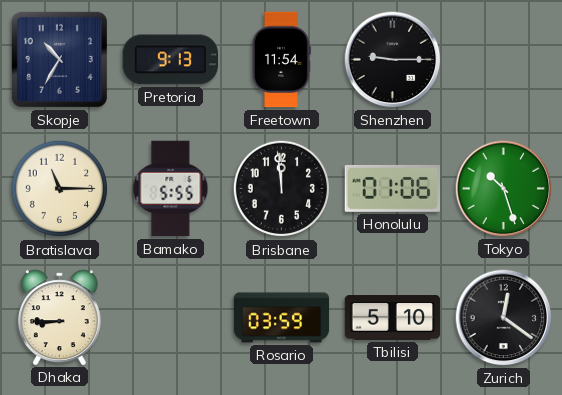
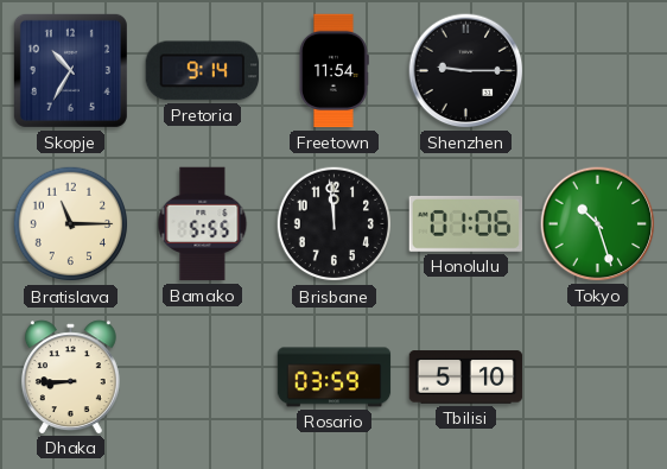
Pretoria: 9:13 -> 9:14 (202, 71)
Zurich: 12:21 -> none (504, 318)
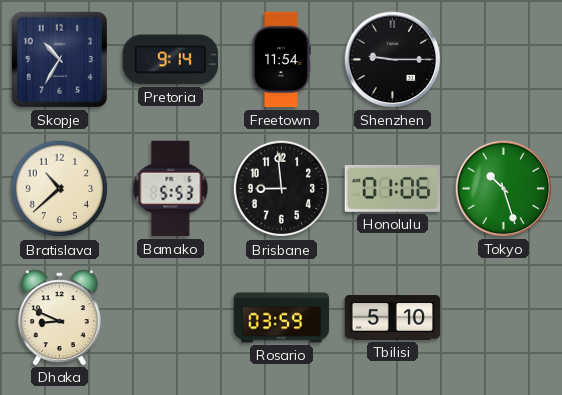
Bratislava: 11:15 -> 10:38 (60, 189)
Bamako: 5:55 -> 5:53 (171, 189)
Brisbane: 11:59 -> 8:59 (282, 189)
Dhaka: 8:45 -> 8:49 (59, 317)
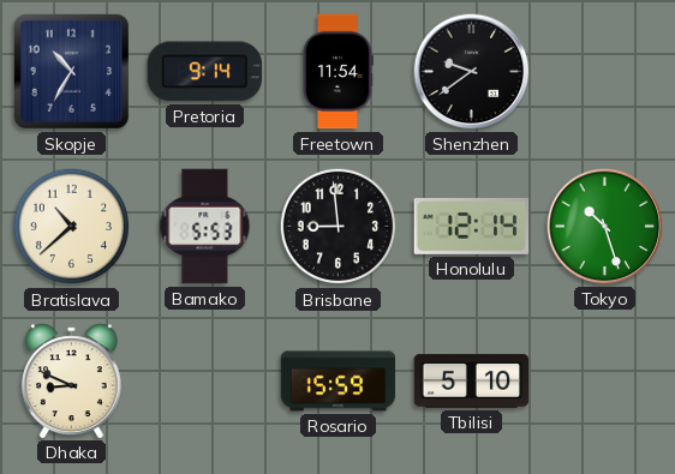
Shenzhen: 9:15 -> 9:39 (472, 72)
Honolulu: 01:06 -> 12:14 (472, 226)
Rosario: 03:59 -> 15:59 (339, 382)
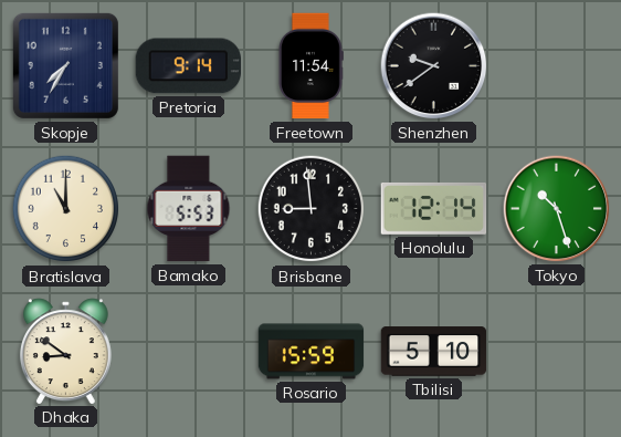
Skopje: 10:35 -> 7:35 (65, 65)
Bratislava: 10:38 -> 11:00 (66, 209)
Dhaka: 8:49 -> 8:51 (65, 351)
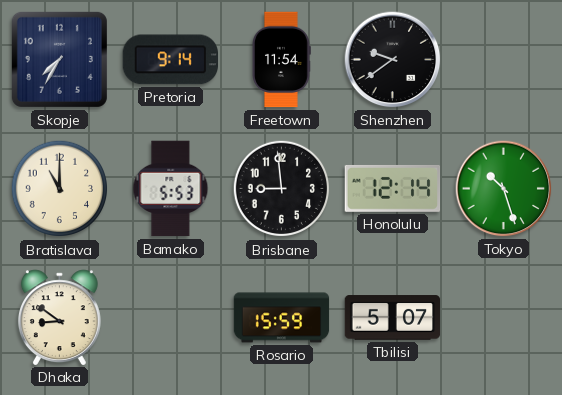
Tbilisi: 5:10 -> 5:07 (393, 318)
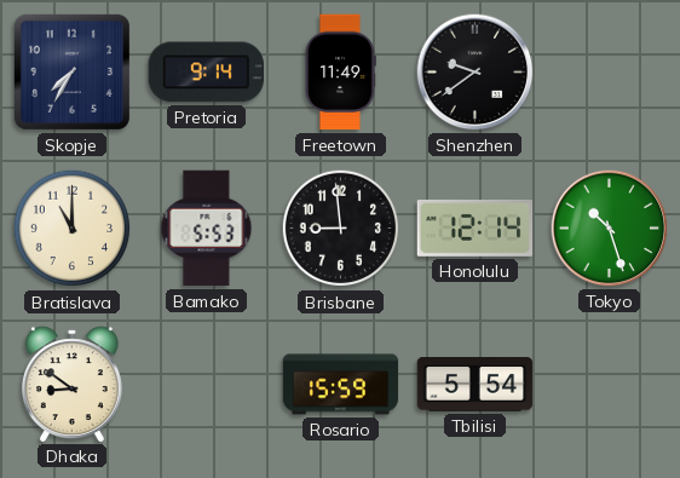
Freetown: 11:54 -> 11:49 (341, 73)
Tbilisi: 5:07 -> 5:54 (476, 385)
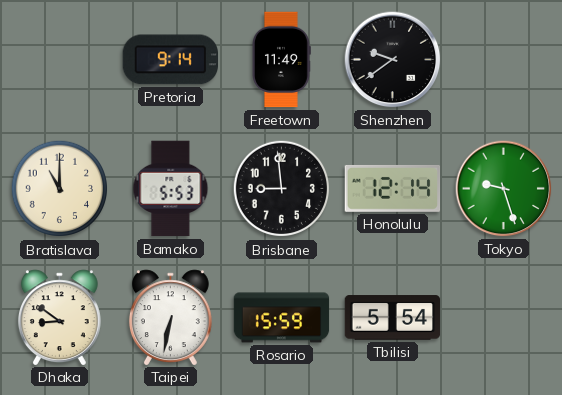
Skopje: 7:35 -> none (71, 71)
Tokyo: 10:27 -> 9:27 (504, 189)
Taipei: none -> 6:32 (170, 317)
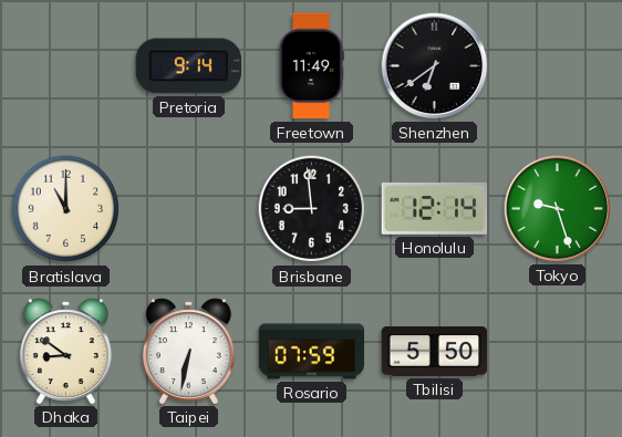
Shenzhen: 9:39 -> 6:39 (435, 66)
Bamako: 5:53 -> none (171, 189)
Rosario: 15:59 -> 07:59 (312, 352)
Tbilisi: 5:54 -> 5:50 (435, 352)
